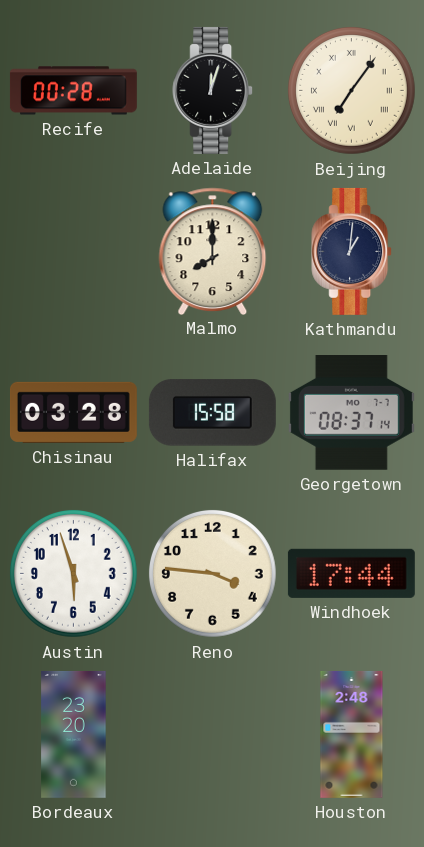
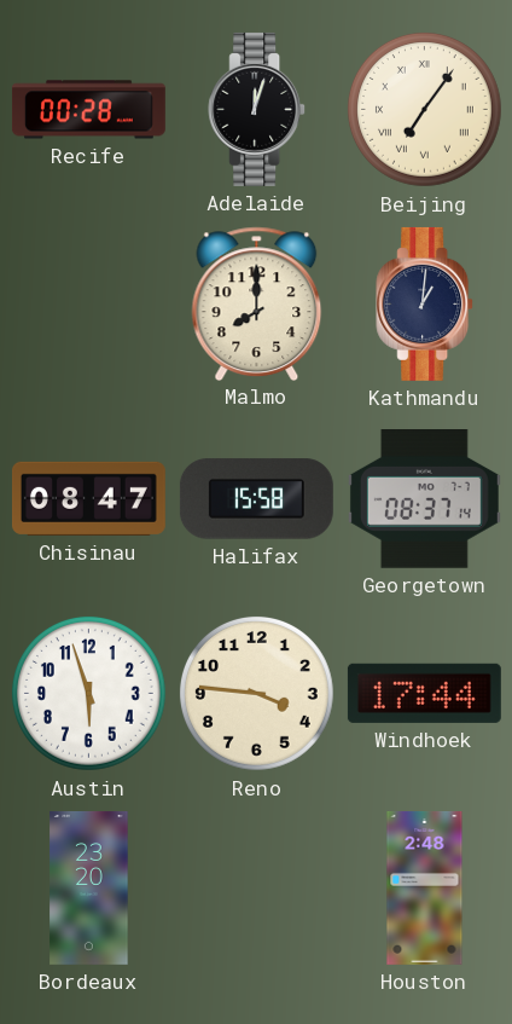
Chisinau: 03:28 -> 08:47 (88, 498)
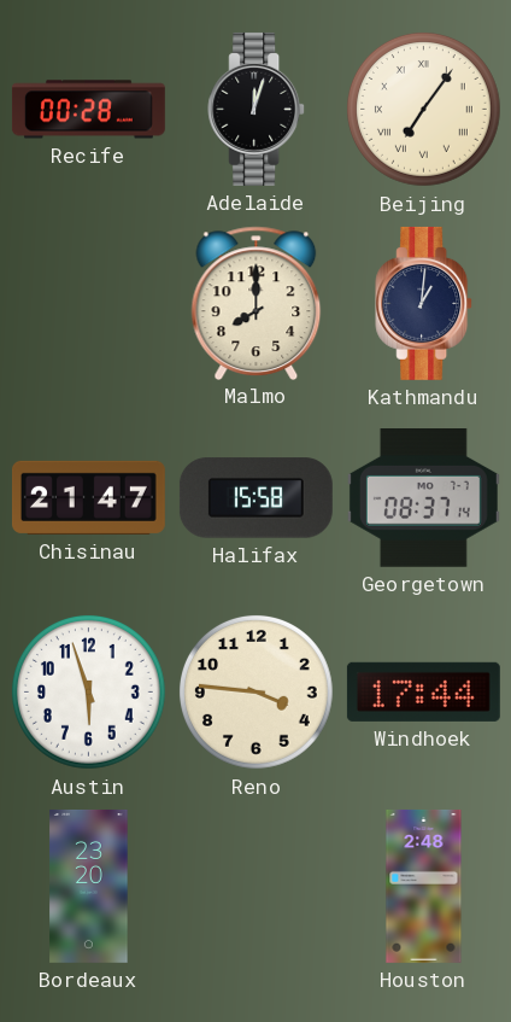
Chisinau: 08:47 -> 21:47 (88, 497)
